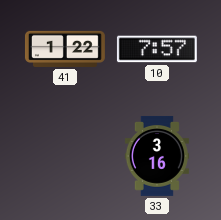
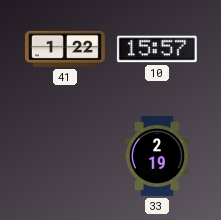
10: 7:57 -> 15:57 (157, 49)
33: 3:16 -> 2:19 (157, 156)
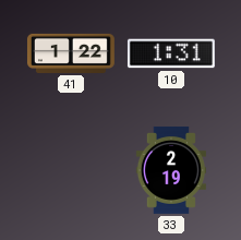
10: 15:57 -> 1:31 (171, 53)
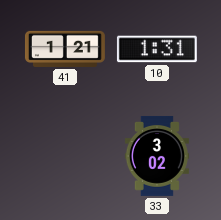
41: 1:22 -> 1:21 (65, 49)
33: 2:19 -> 3:02 (157, 156)
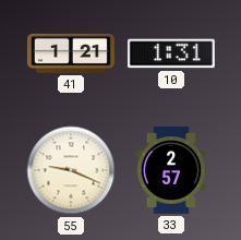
55: none -> 9:19 (71, 170)
33: 3:02 -> 2:57 (171, 170)
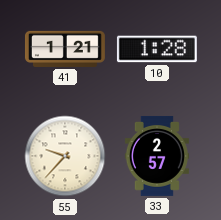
10: 1:31 -> 1:28 (157, 49)
55: 9:19 -> 9:37 (65, 156)
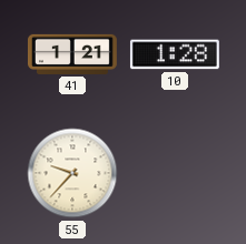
33: 2:57 -> none (157, 156)
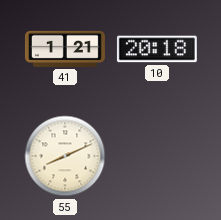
10: 1:28 -> 20:18 (157, 49)
55: 9:37 -> 8:11 (65, 156)
